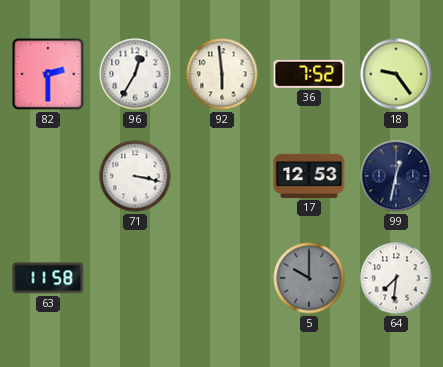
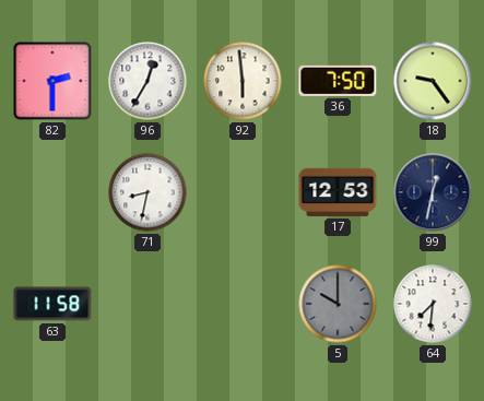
36: 7:52 -> 7:50 (338, 81)
71: 3:17 -> 8:32 (147, 192)
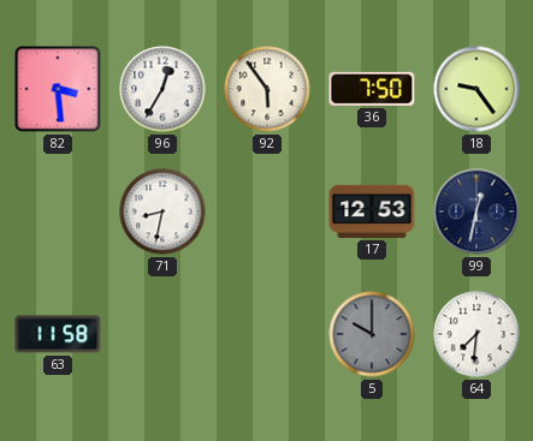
82: 2:30 -> 3:29 (58, 89)
92: 5:59 -> 5:54 (267, 89)
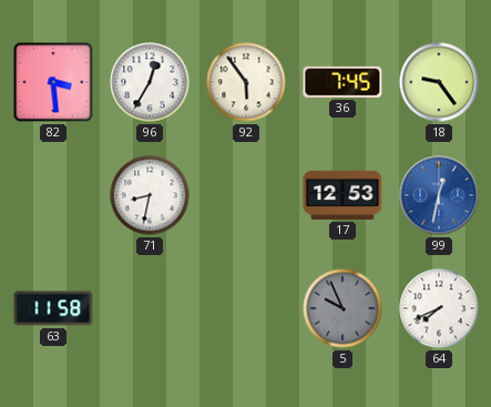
36: 7:50 -> 7:45 (342, 82)
99 dial: navy -> blue (439, 195)
5: 10:00 -> 9:56 (342, 308)
64: 7:31 -> 7:41 (439, 308)
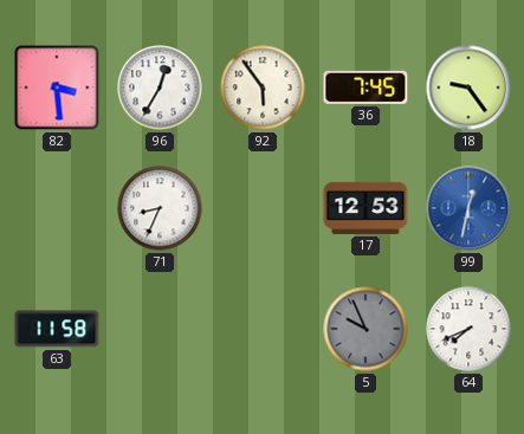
71: 8:32 -> 8:34 (160, 208)
